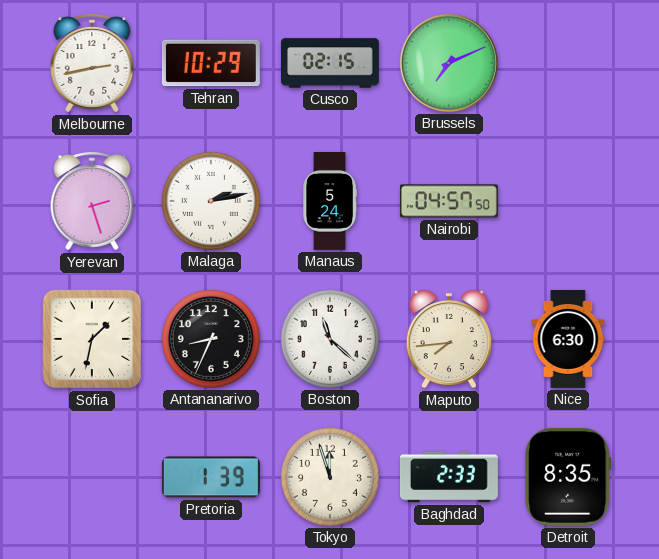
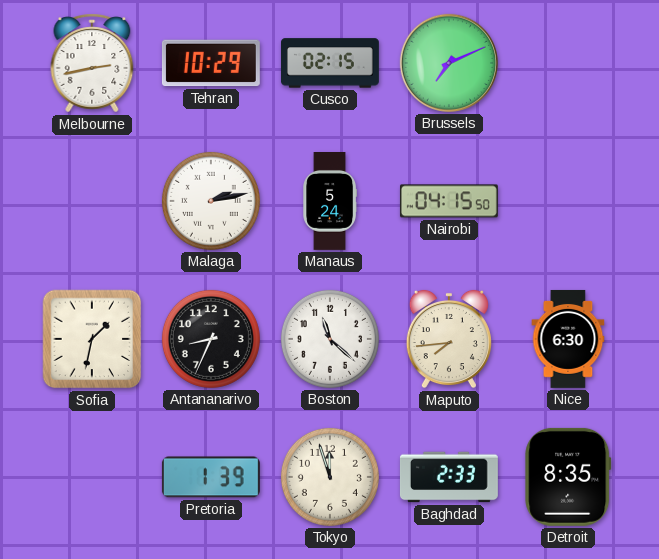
Yerevan: 2:27 -> none (92, 201)
Nairobi: 04:57 -> 04:15 (449, 201)
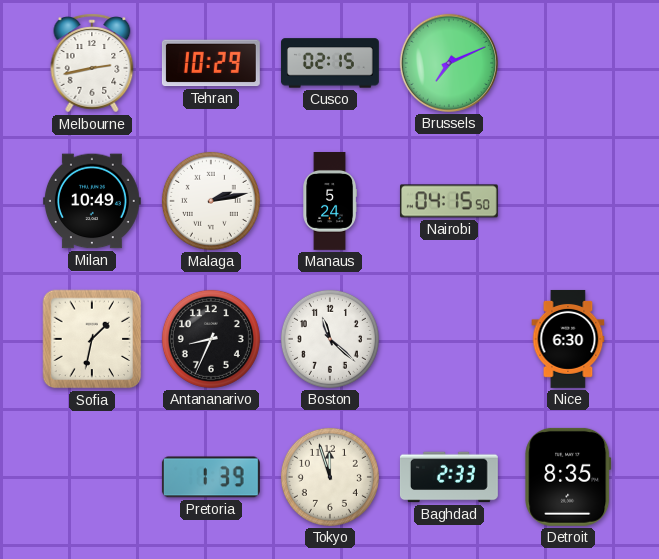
Milan: none -> 10:49 (92, 201)
Maputo: 7:44 -> none (449, 339)
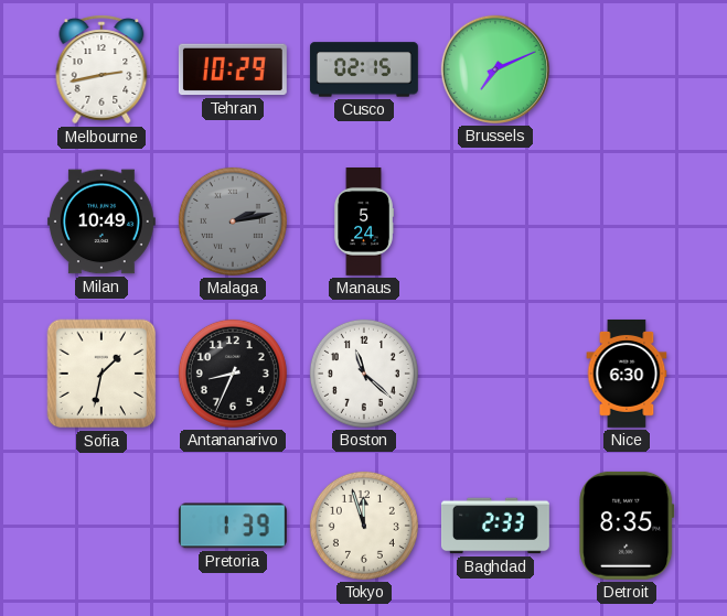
Malaga dial: white -> grey (233, 221)
Nairobi: 04:15 -> none (449, 201)
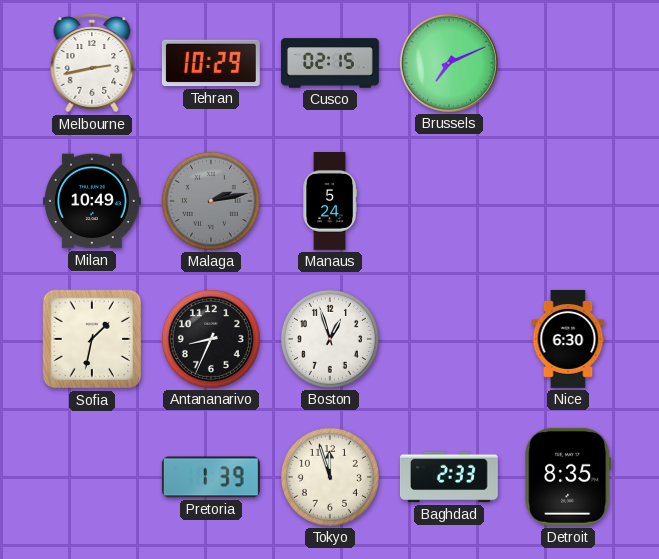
Boston: 11:22 -> 12:57 (330, 339)
